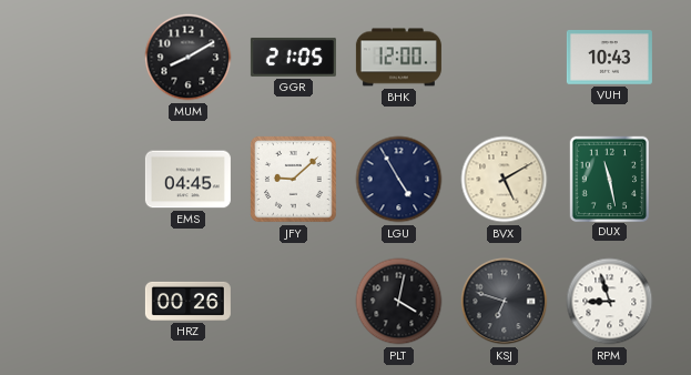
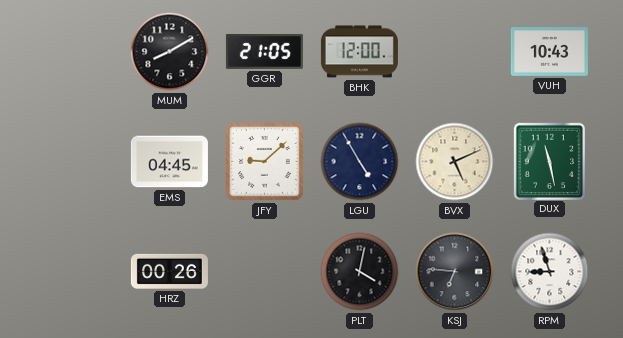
BVX: 5:10 -> 5:11 (455, 162)
KSJ: 6:48 -> 6:46 (455, 272)
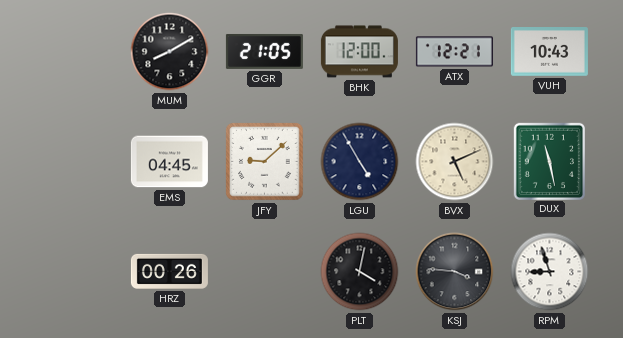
ATX: none -> 12:21 (454, 52)
KSJ: 6:46 -> 3:46 (455, 272)
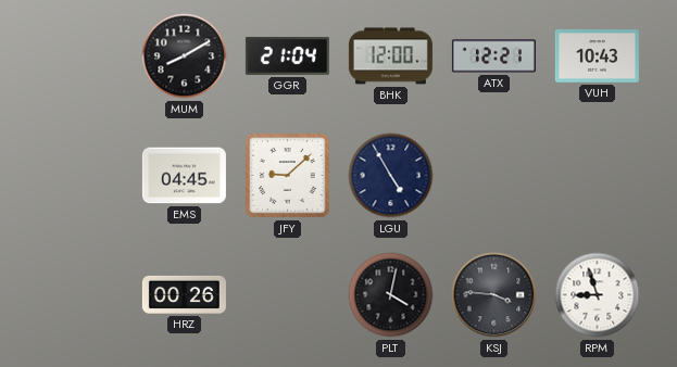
GGR: 21:05 -> 21:04 (287, 55)
BVX: 5:11 -> none (455, 162)
DUX: 11:28 -> none (549, 161)
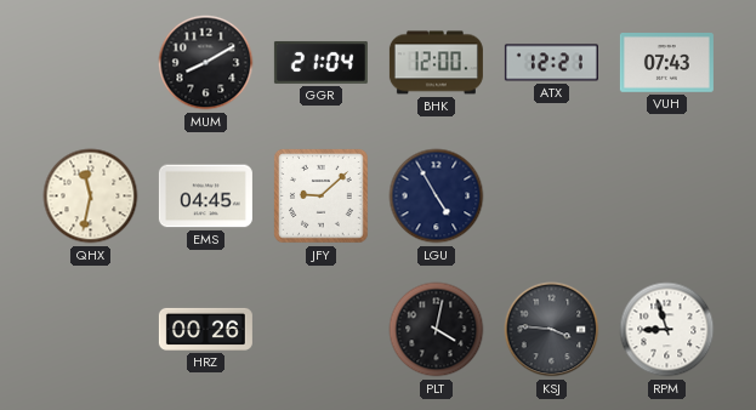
VUH: 10:43 -> 07:43 (666, 63)
QHX: none -> 11:32 (91, 197)
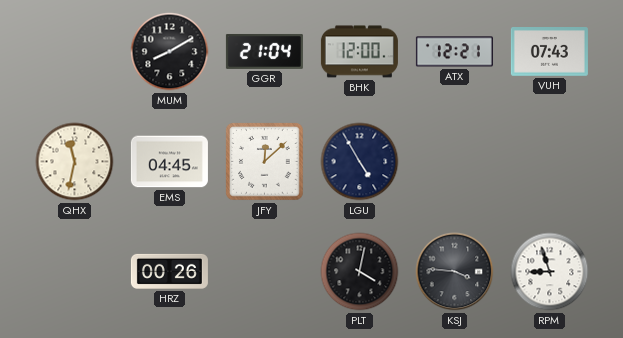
JFY: 9:08 -> 12:08 (265, 162)
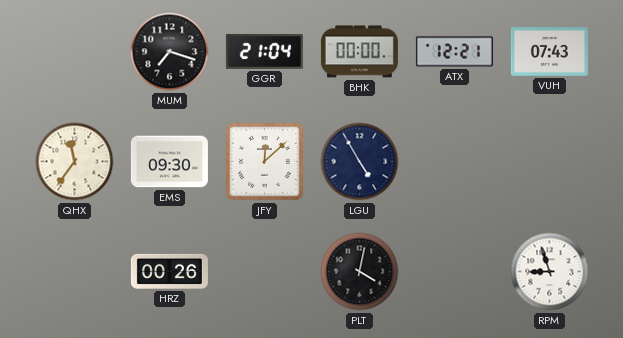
MUM: 8:10 -> 7:18 (170, 52)
BHK: 12:00 -> 00:00 (359, 52)
QHX: 11:32 -> 11:36 (75, 162)
EMS: 04:45 -> 09:30 (169, 162)
KSJ: 3:46 -> none (455, 272)
